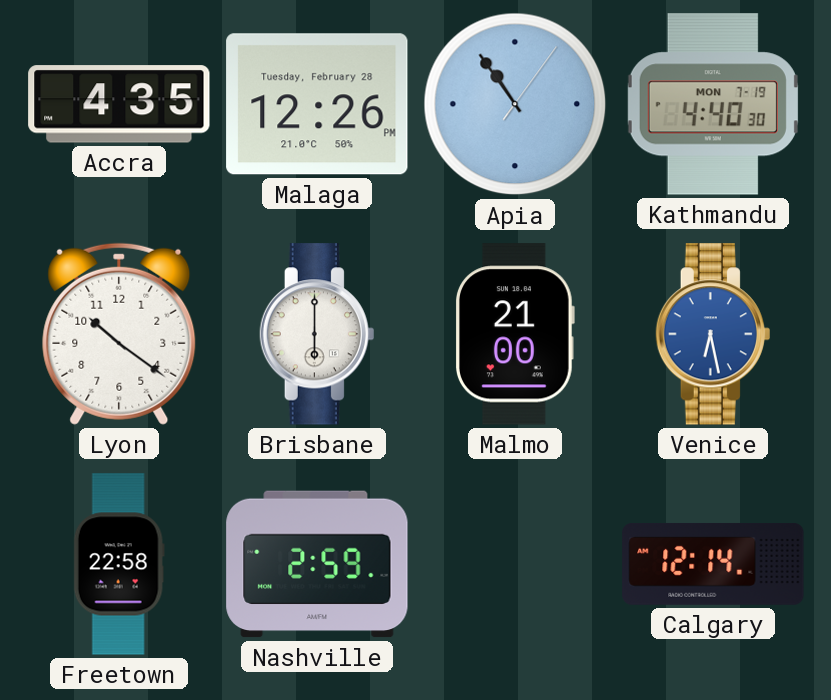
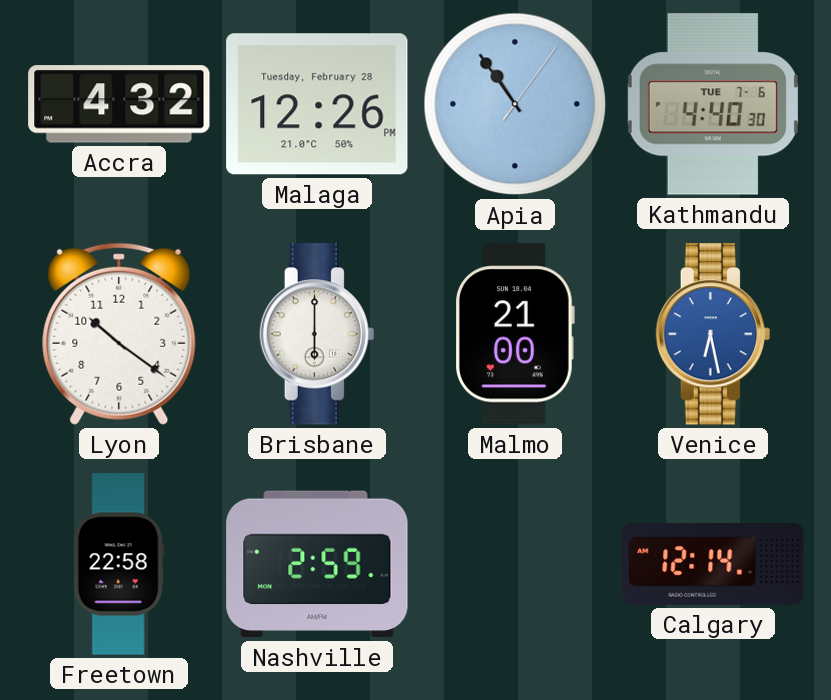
Accra: 4:35 -> 4:32 (119, 104)
Kathmandu date: MON 7-19 -> TUE 7-6 (713, 104)
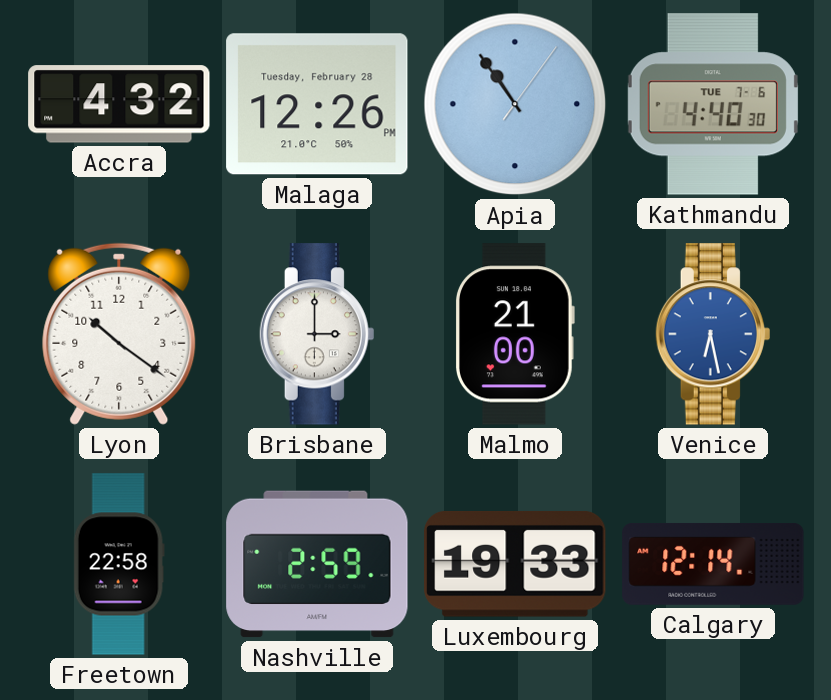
Brisbane: 6:00 -> 3:00 (317, 334)
Luxembourg: none -> 19:33 (515, 564)
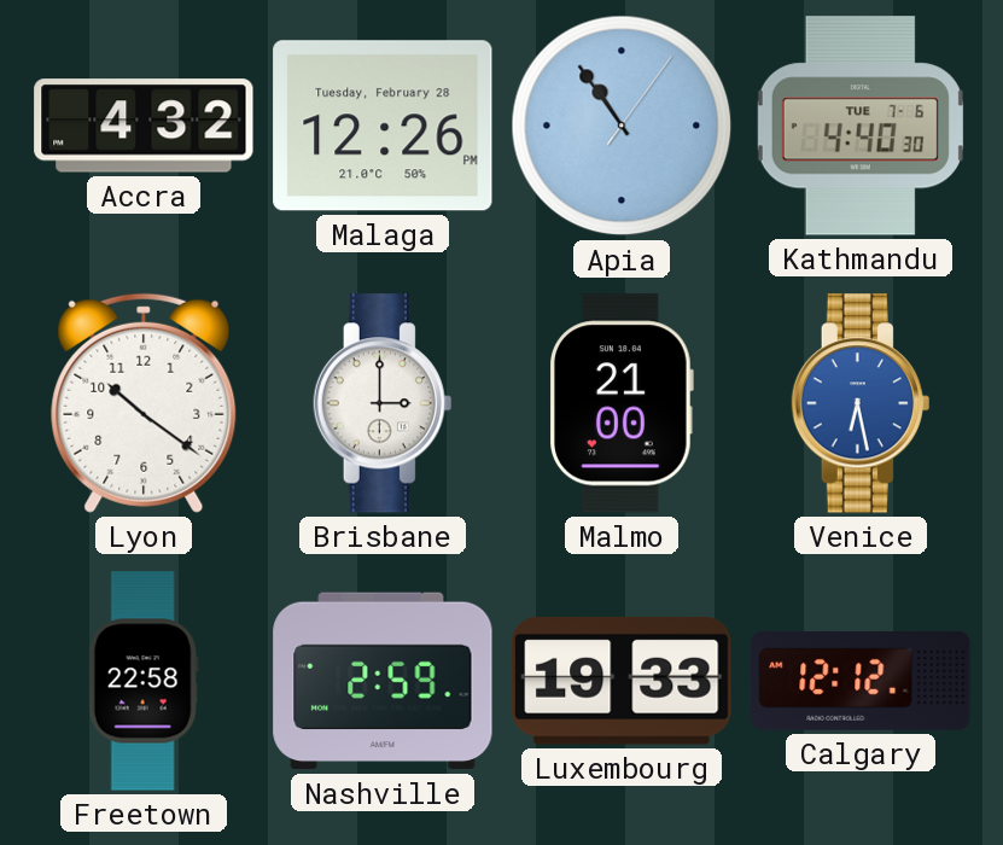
Calgary: 12:14 -> 12:12 (861, 681)
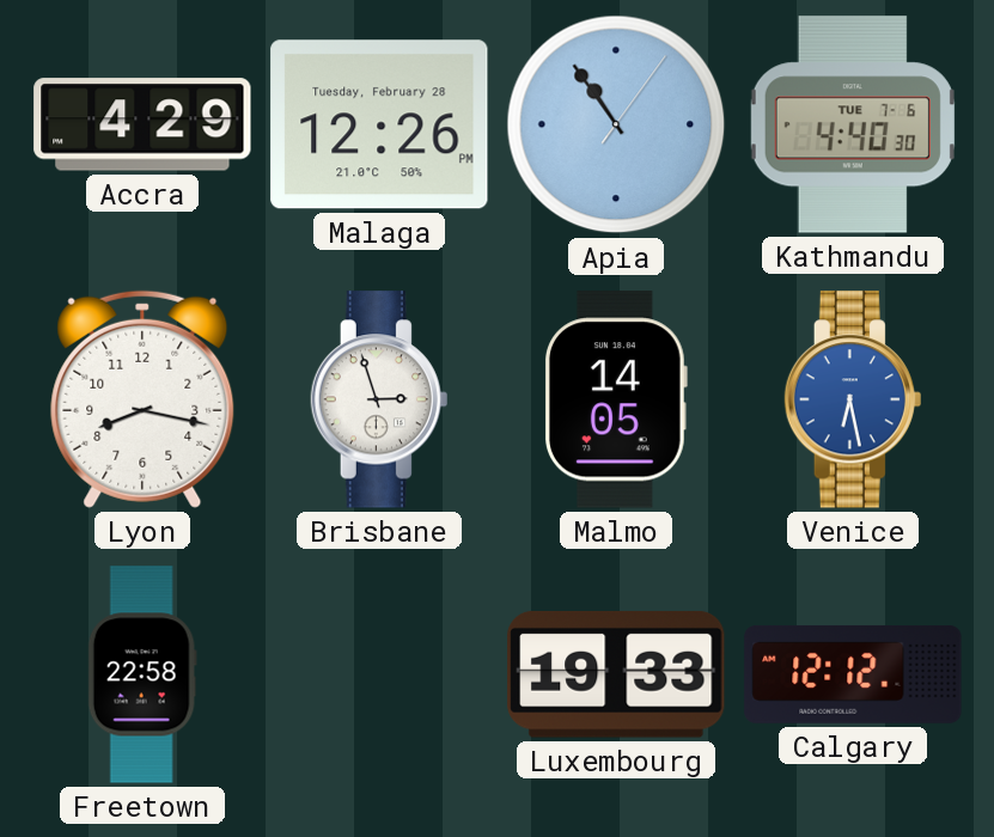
Accra: 4:32 -> 4:29 (142, 124)
Lyon: 10:21 -> 8:17 (142, 399)
Brisbane: 3:00 -> 2:57 (379, 399)
Malmo: 21:00 -> 14:05 (616, 399)
Nashville: 2:59 -> none (383, 681)
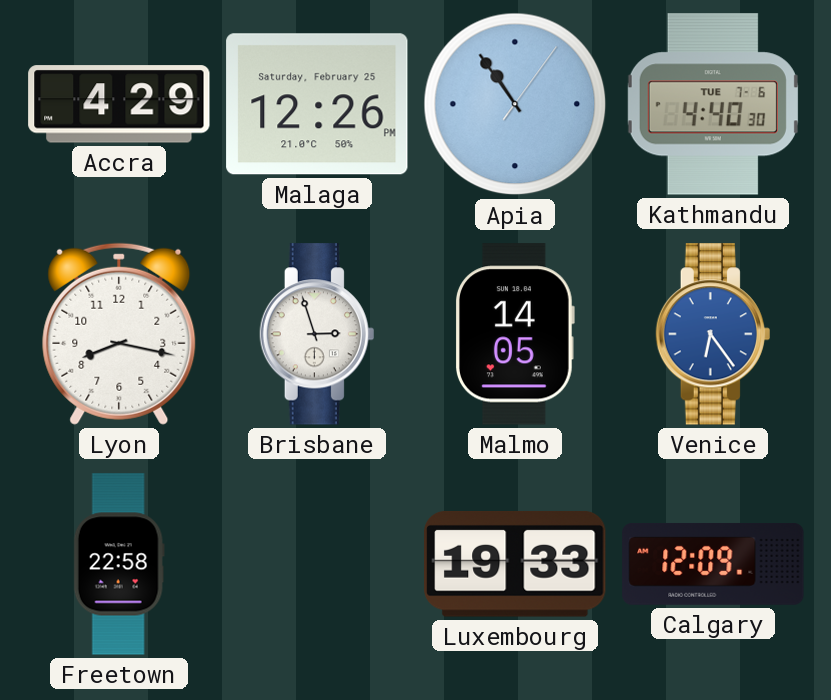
Malaga date: Tuesday, February 28 -> Saturday, February 25 (317, 104)
Venice: 6:28 -> 6:24 (713, 334)
Calgary: 12:12 -> 12:09 (713, 564)
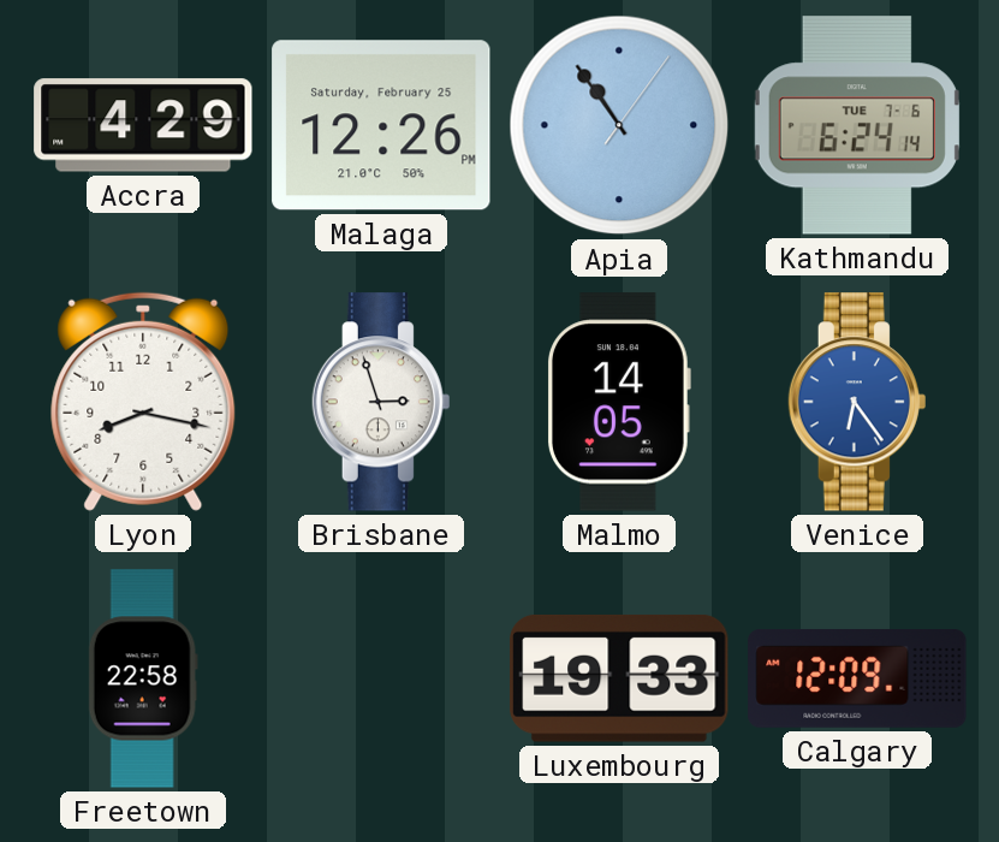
Kathmandu: 4:40 -> 6:24 (857, 125)
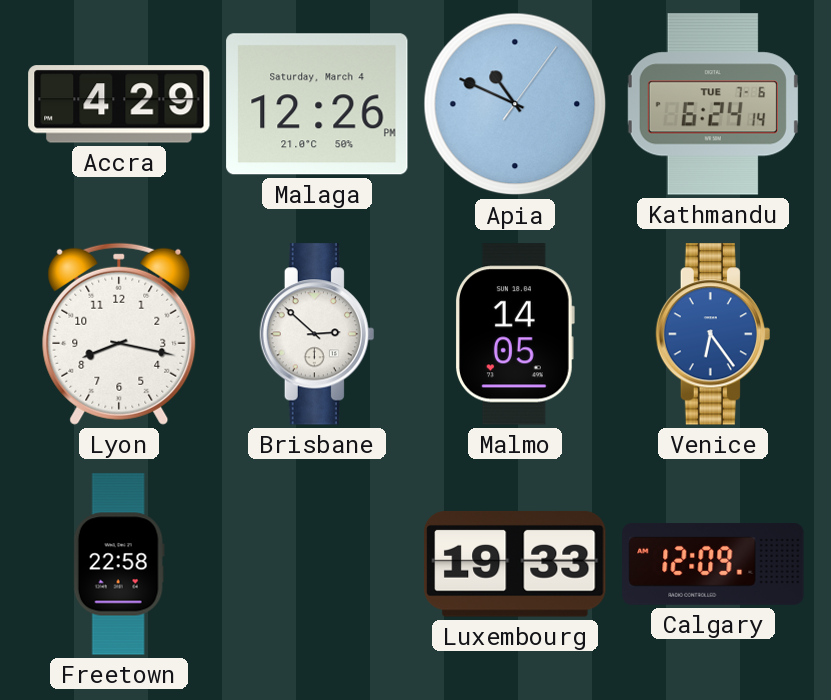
Malaga date: Saturday, February 25 -> Saturday, March 4 (317, 104)
Apia: 10:54 -> 10:49 (515, 104)
Brisbane: 2:57 -> 2:52 (317, 334)
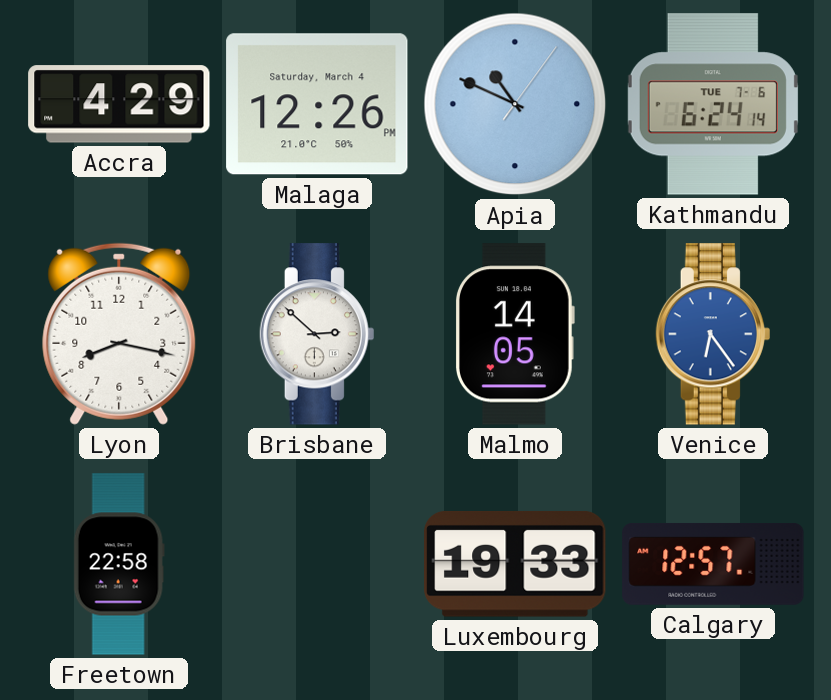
Calgary: 12:09 -> 12:57 (713, 564)
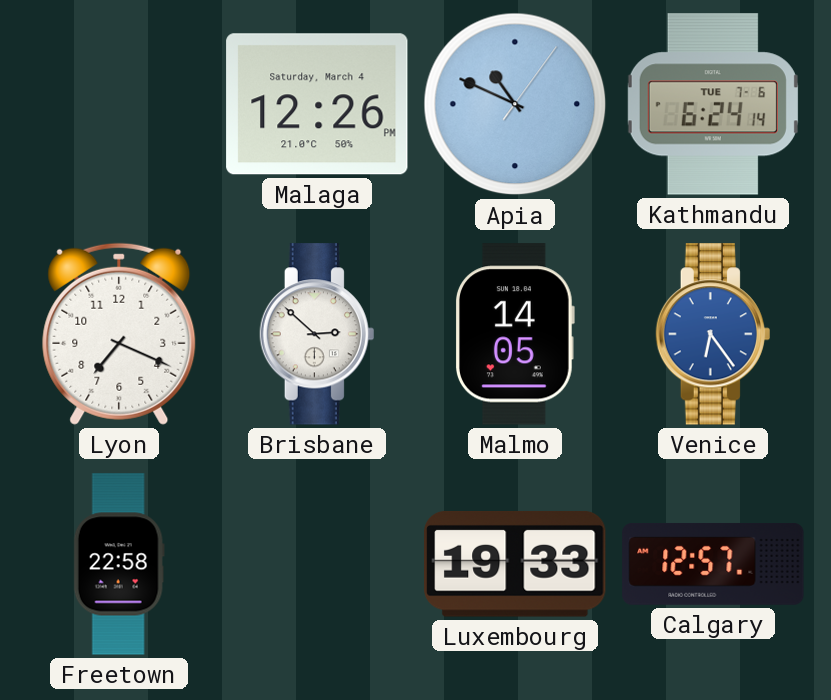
Accra: 4:29 -> none (119, 104)
Lyon: 8:17 -> 7:19 (119, 334)
